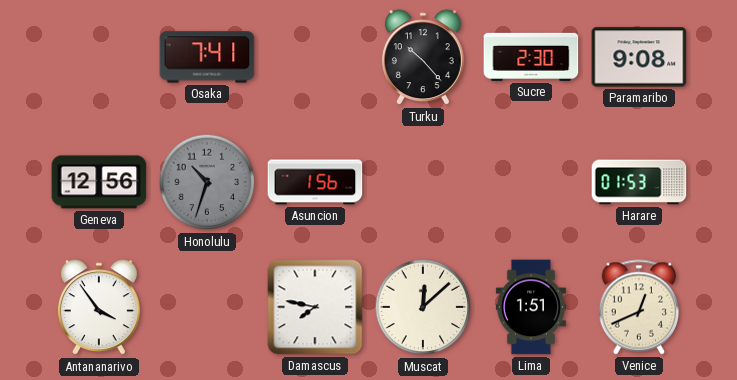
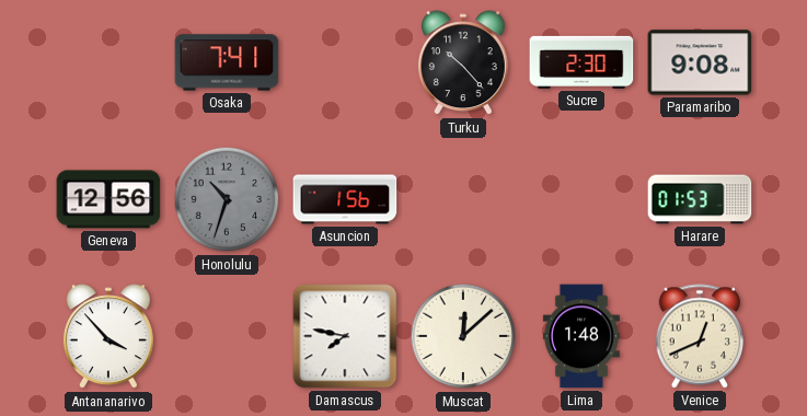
Antananarivo: 3:54 -> 3:53 (108, 337)
Lima: 1:51 -> 1:48 (581, 336)
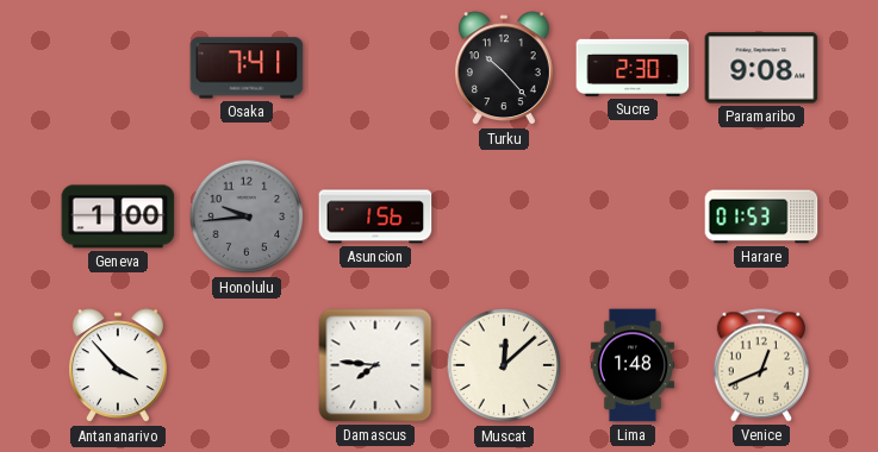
Geneva: 12:56 -> 1:00 (118, 216)
Honolulu: 10:33 -> 9:44 (247, 216)
Damascus: 7:47 -> 7:46 (375, 365)
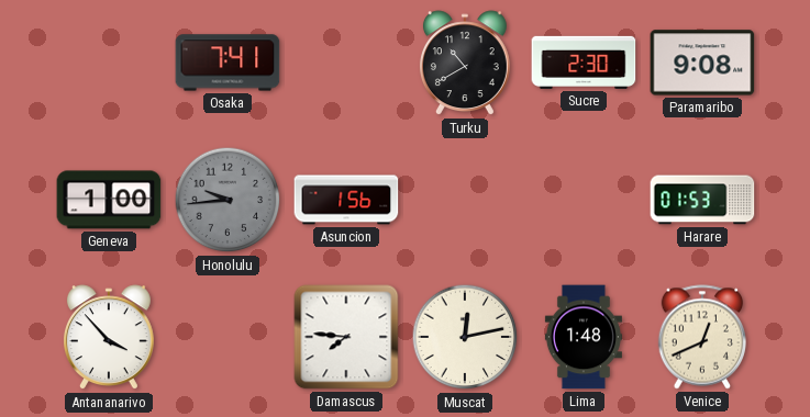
Turku: 10:23 -> 10:40 (465, 64)
Muscat: 12:08 -> 12:13 (465, 337)
